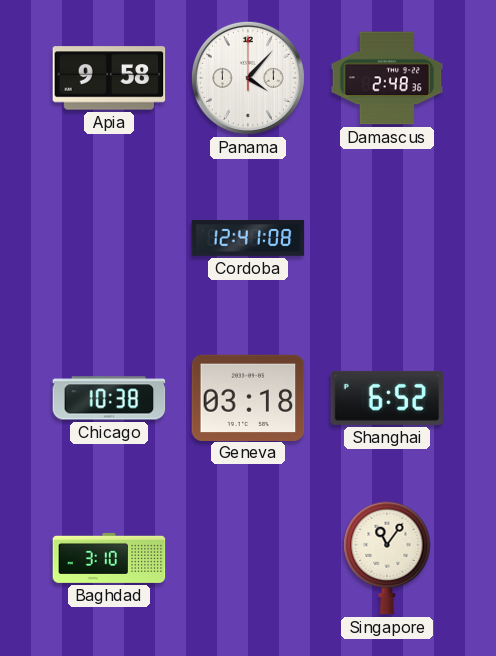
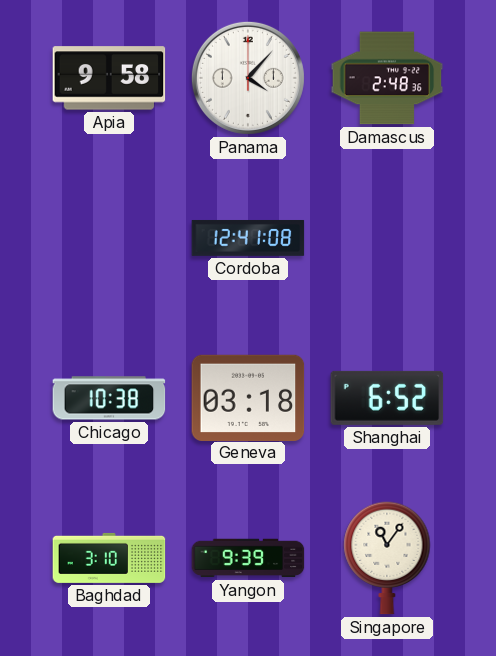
Yangon: none -> 9:39 (248, 558)
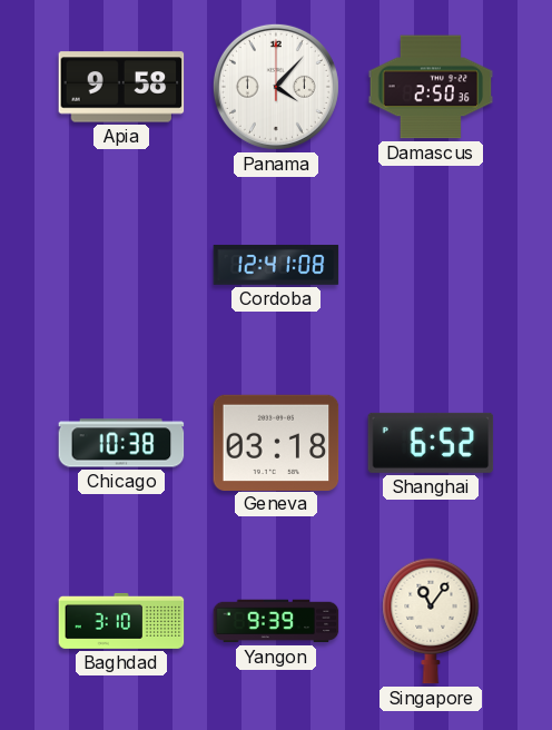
Damascus: 2:48 -> 2:50 (431, 87)
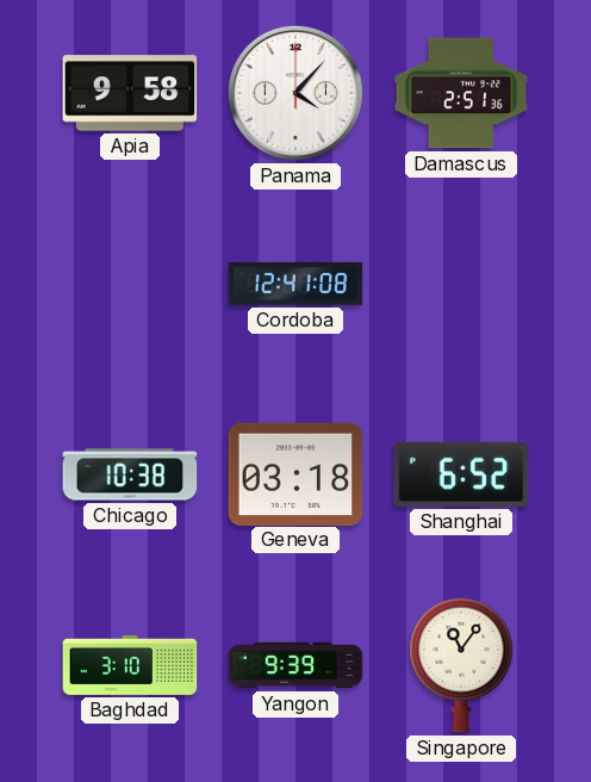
Damascus: 2:50 -> 2:51 (461, 93)
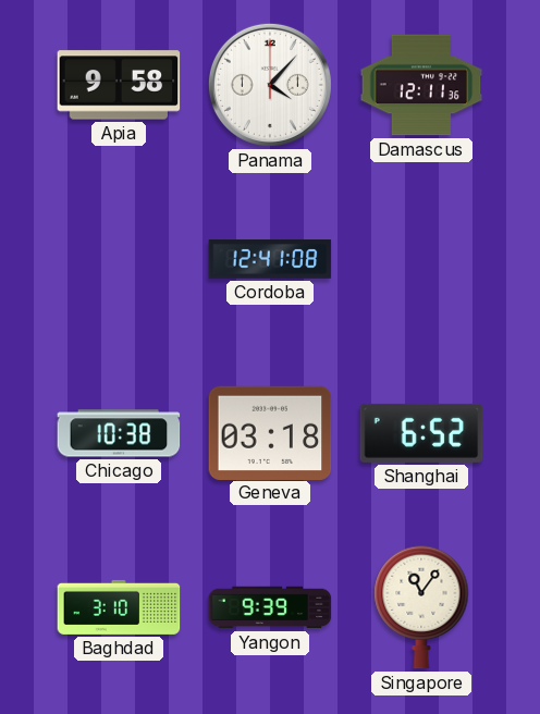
Damascus: 2:51 -> 12:11 (421, 85)
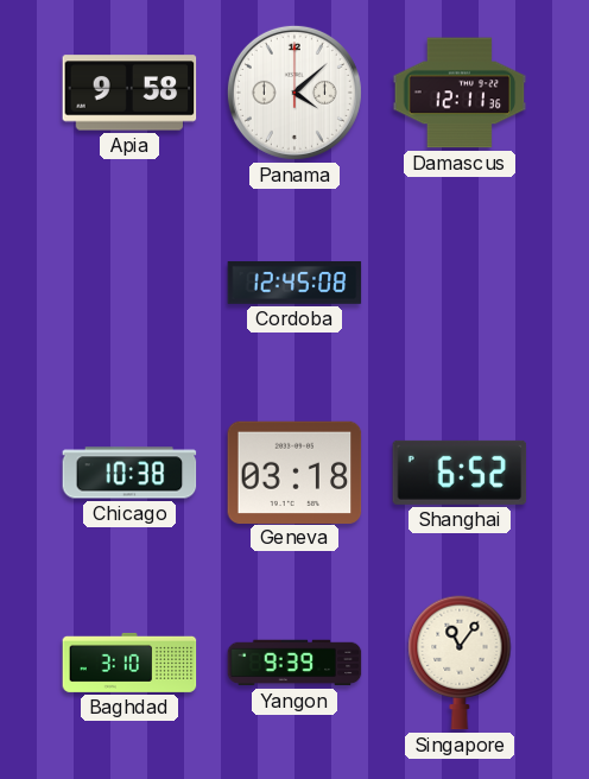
Panama: 4:07 -> 4:08 (294, 93)
Cordoba: 12:41 -> 12:45 (294, 283)
